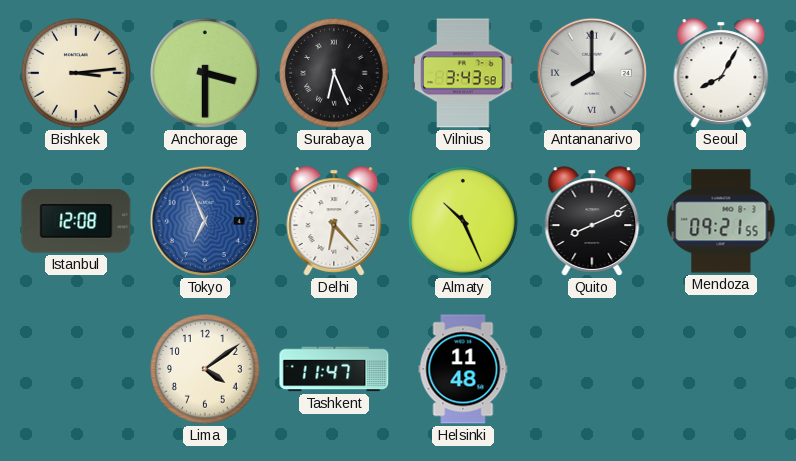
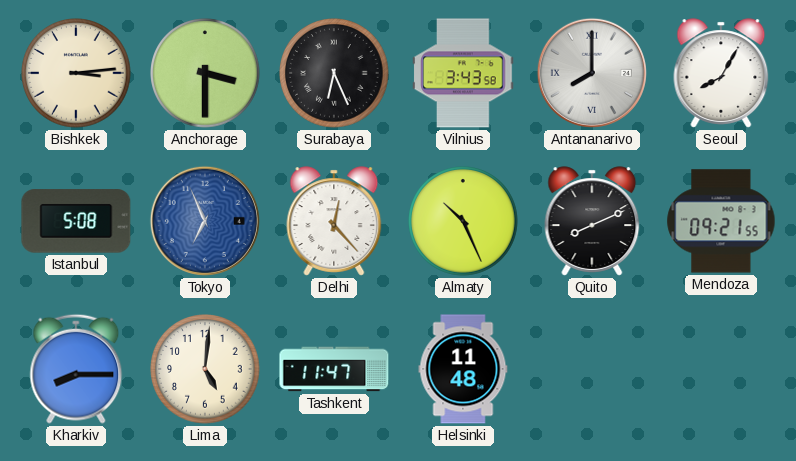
Istanbul: 12:08 -> 5:08 (76, 221)
Delhi: 6:23 -> 12:23 (334, 221)
Kharkiv: none -> 8:15 (76, 369)
Lima: 4:09 -> 5:01 (205, 369)
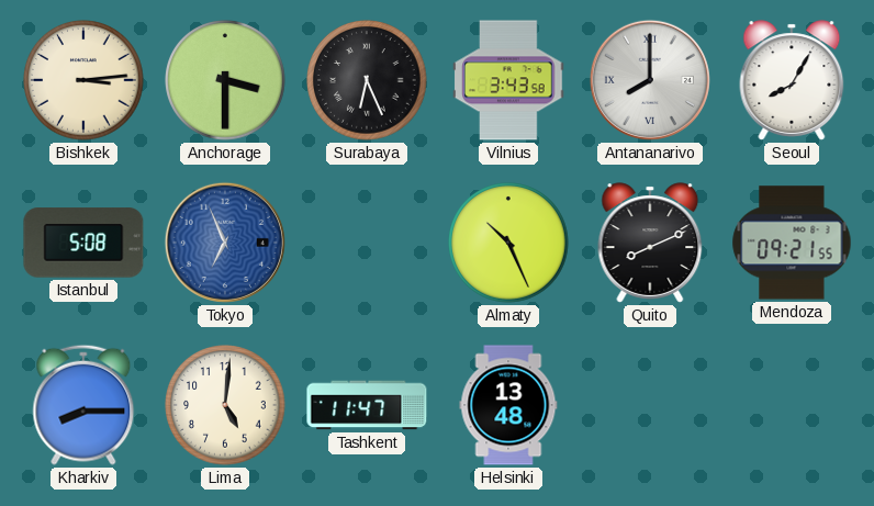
Delhi: 12:23 -> none (334, 221)
Helsinki: 11:48 -> 13:48 (508, 405)
